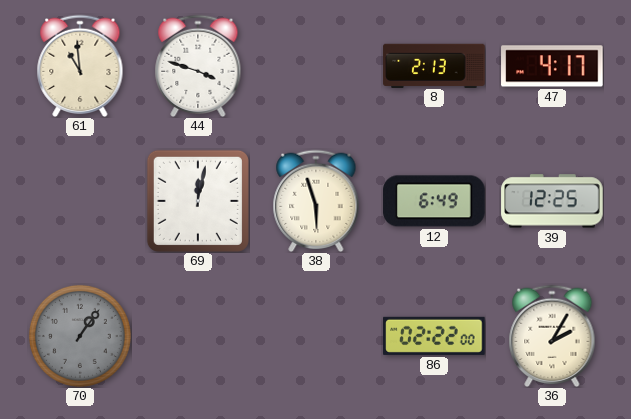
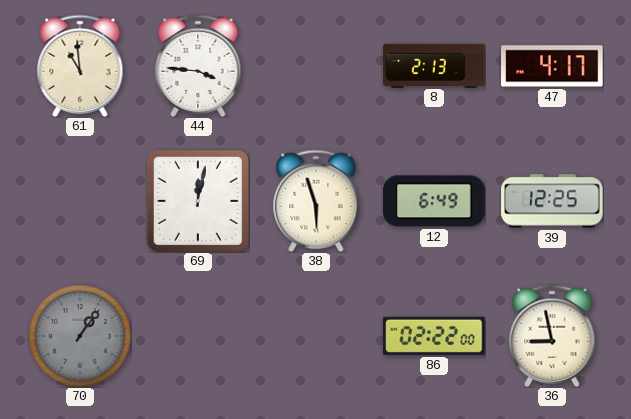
44: 3:48 -> 3:46 (198, 66)
36: 2:05 -> 8:58 (552, 336)
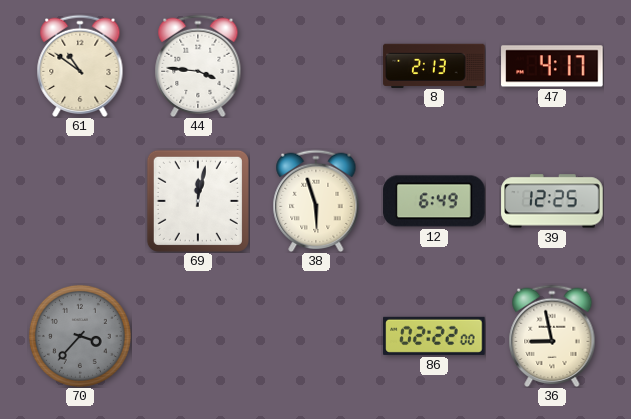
61: 10:59 -> 10:51 (80, 66)
70: 1:06 -> 3:37 (80, 336)
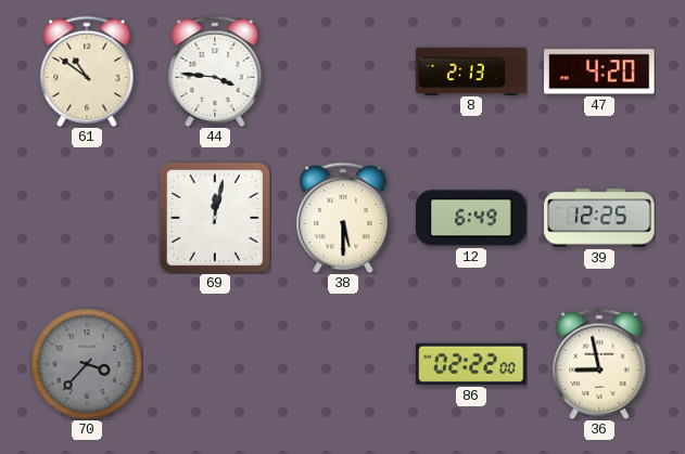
47: 4:17 -> 4:20 (599, 72)
38: 5:57 -> 5:30 (343, 218)
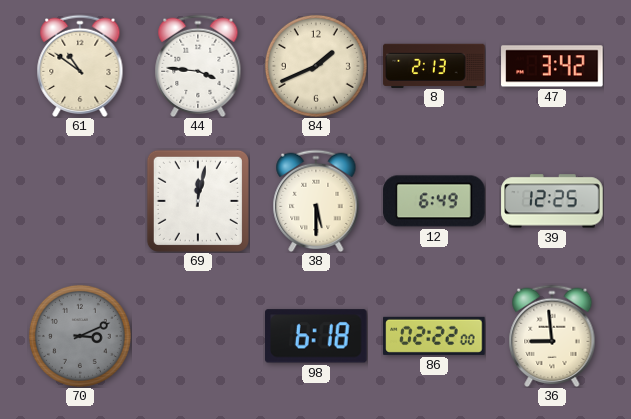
84: none -> 1:41 (316, 66)
47: 4:20 -> 3:42 (552, 66)
70: 3:37 -> 3:11 (80, 336)
98: none -> 6:18 (317, 336)
36: 8:58 -> 8:59 (552, 336)
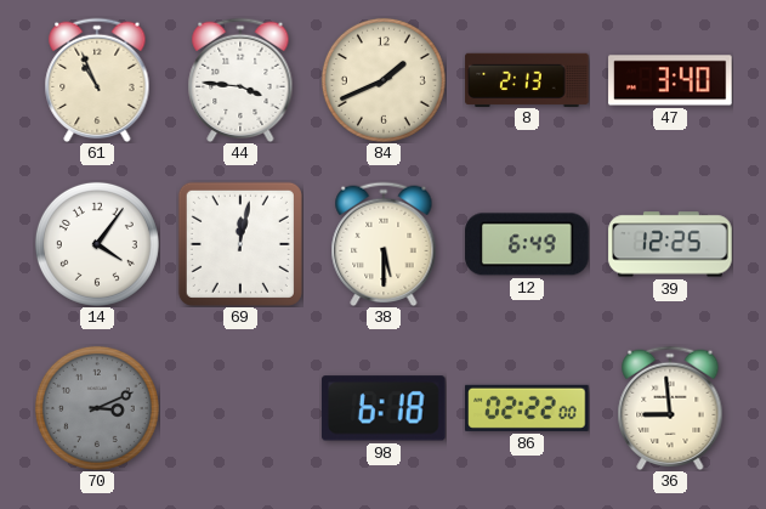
61: 10:51 -> 10:56 (97, 80)
47: 3:42 -> 3:40 (670, 80)
14: none -> 4:06 (97, 244)
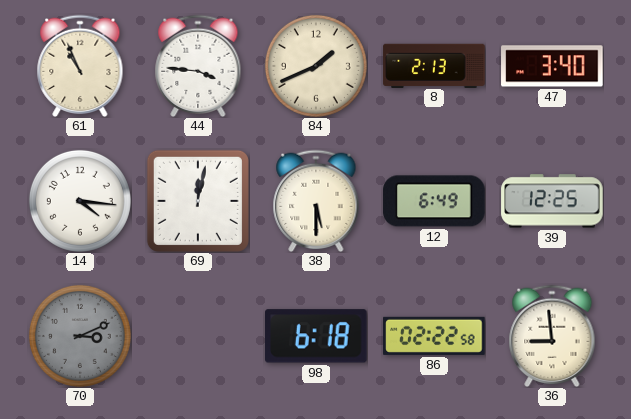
14: 4:06 -> 4:16 (80, 201)
86: 02:22:00 -> 02:22:58 (434, 336)
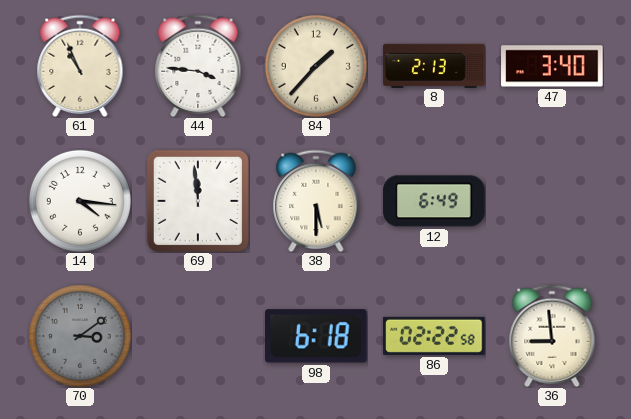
84: 1:41 -> 1:37 (316, 66)
69: 12:02 -> 11:59 (198, 201)
39: 12:25 -> none (552, 201)
70: 3:11 -> 3:09 (80, 336)
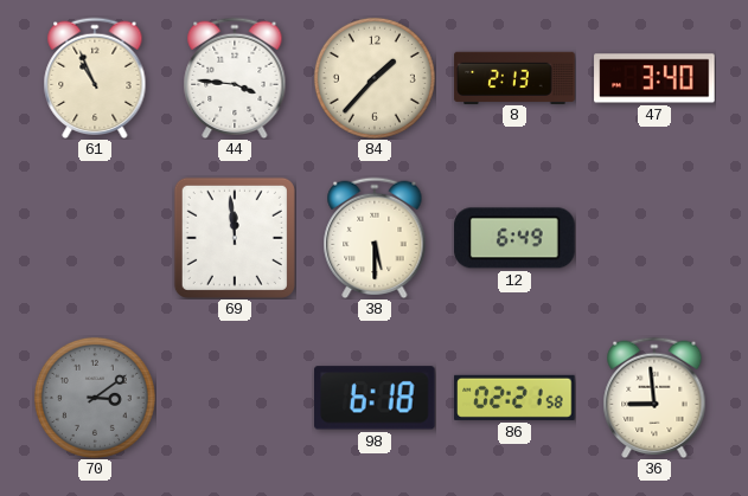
14: 4:16 -> none (80, 201)
86: 02:22 -> 02:21 (514, 398)
